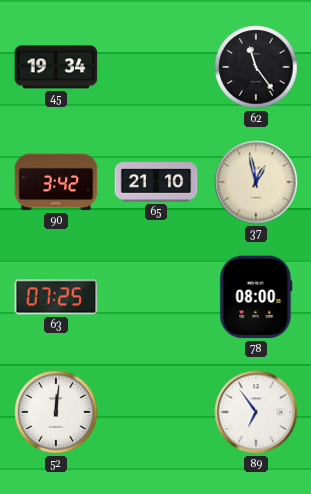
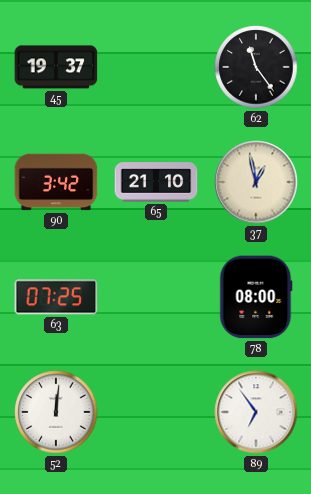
45: 19:34 -> 19:37 (56, 67)
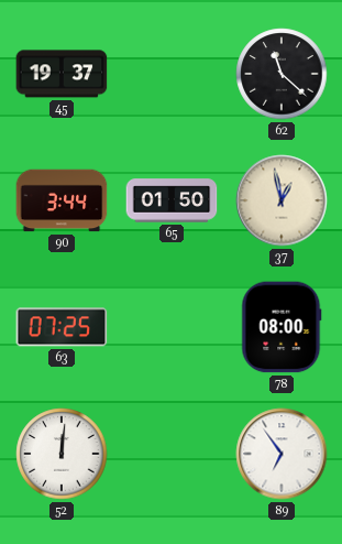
62: 11:24 -> 11:22 (282, 74)
90: 3:42 -> 3:44 (62, 200)
65: 21:10 -> 01:50 (172, 200)
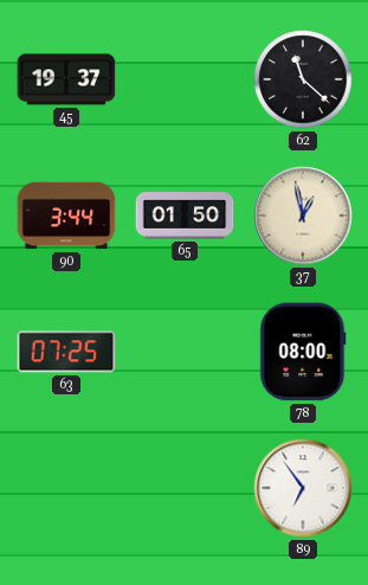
52: 12:01 -> none (62, 454)
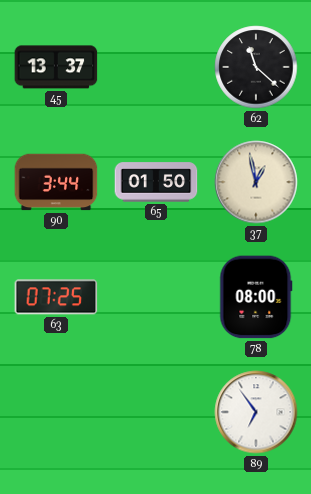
45: 19:37 -> 13:37 (56, 67)
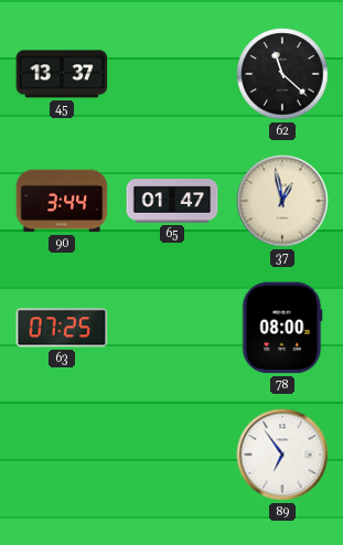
65: 01:50 -> 01:47 (172, 201)
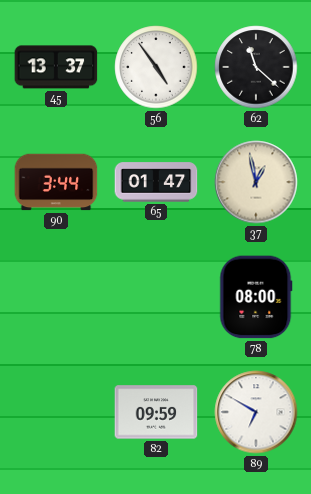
56: none -> 4:54 (156, 67)
63: 07:25 -> none (62, 328)
82: none -> 09:59 (156, 412)
89: 6:54 -> 6:50 (256, 412)
